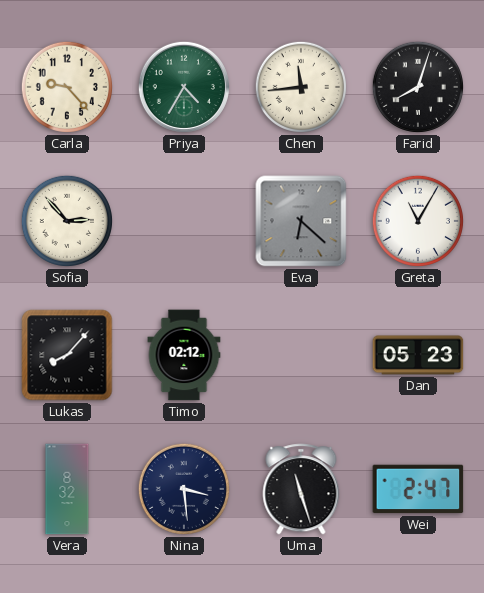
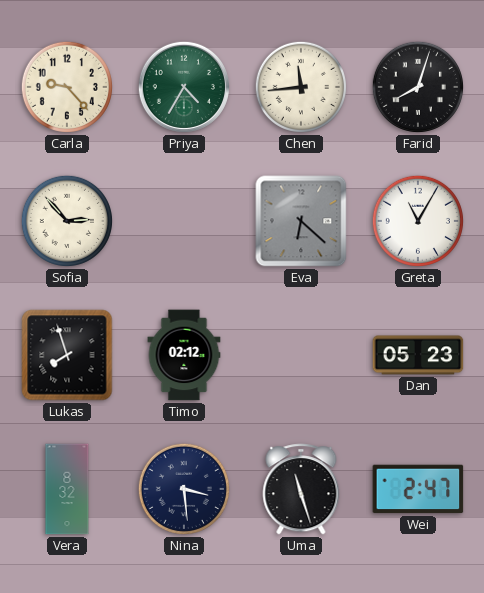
Lukas: 8:07 -> 7:57 (67, 355)
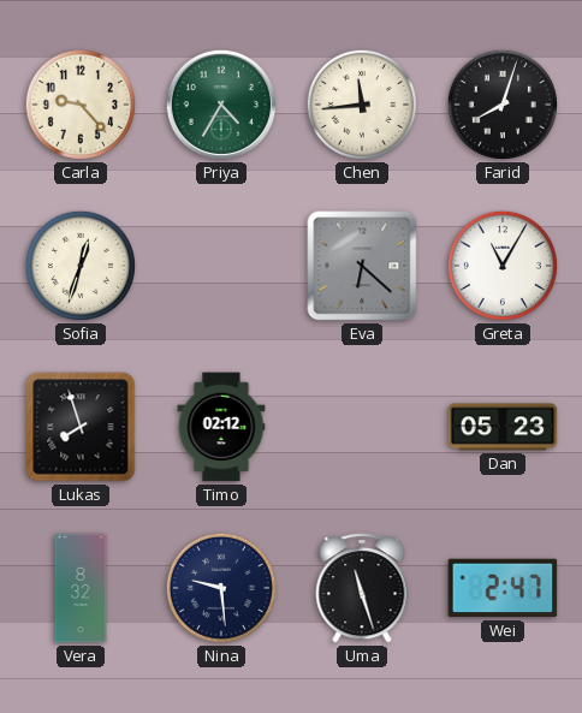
Sofia: 2:53 -> 12:33 (81, 266)
Nina: 3:29 -> 9:29 (221, 588)
